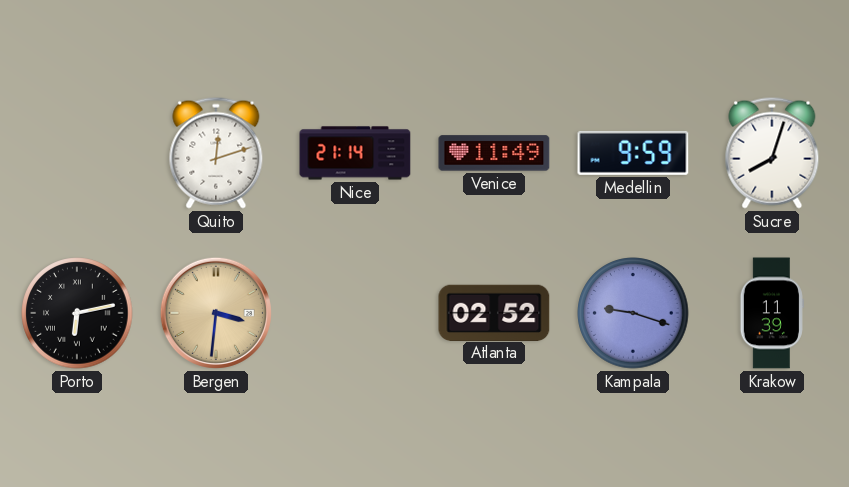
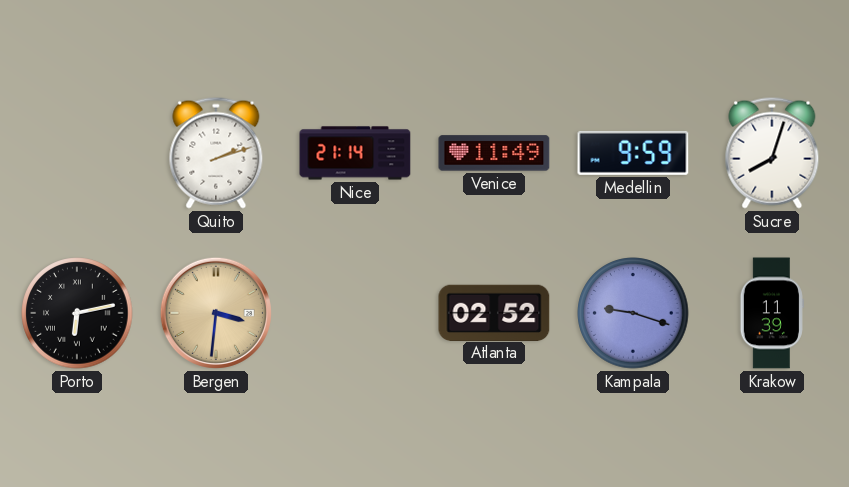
Quito: 12:12 -> 2:12 (216, 153)
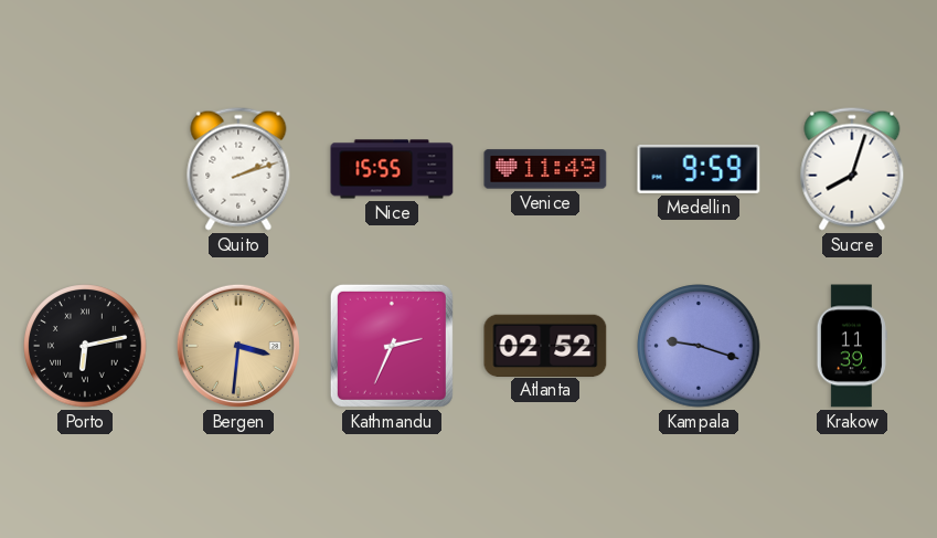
Nice: 21:14 -> 15:55 (392, 169)
Kathmandu: none -> 2:34 (392, 346)
